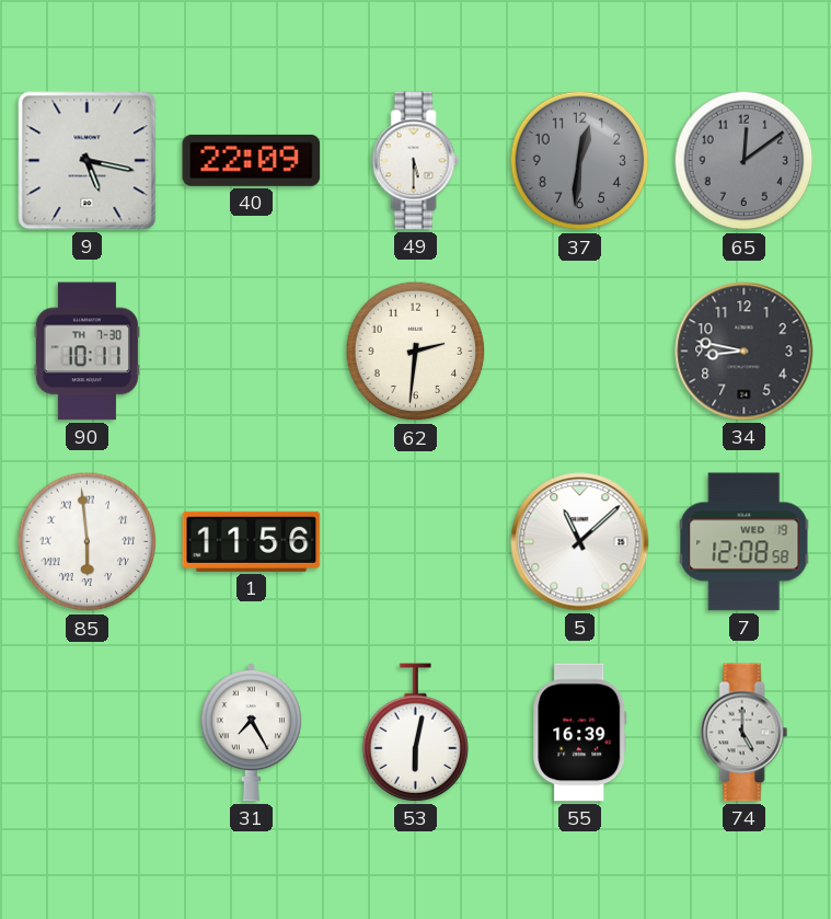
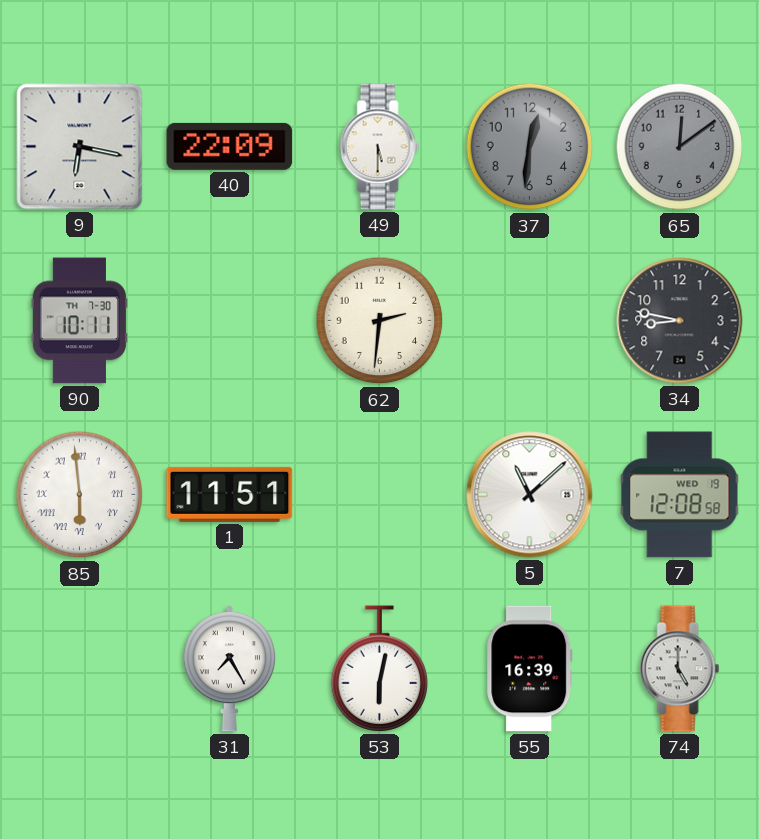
9: 5:17 -> 6:17 (80, 147)
1: 11:56 -> 11:51 (230, 494)
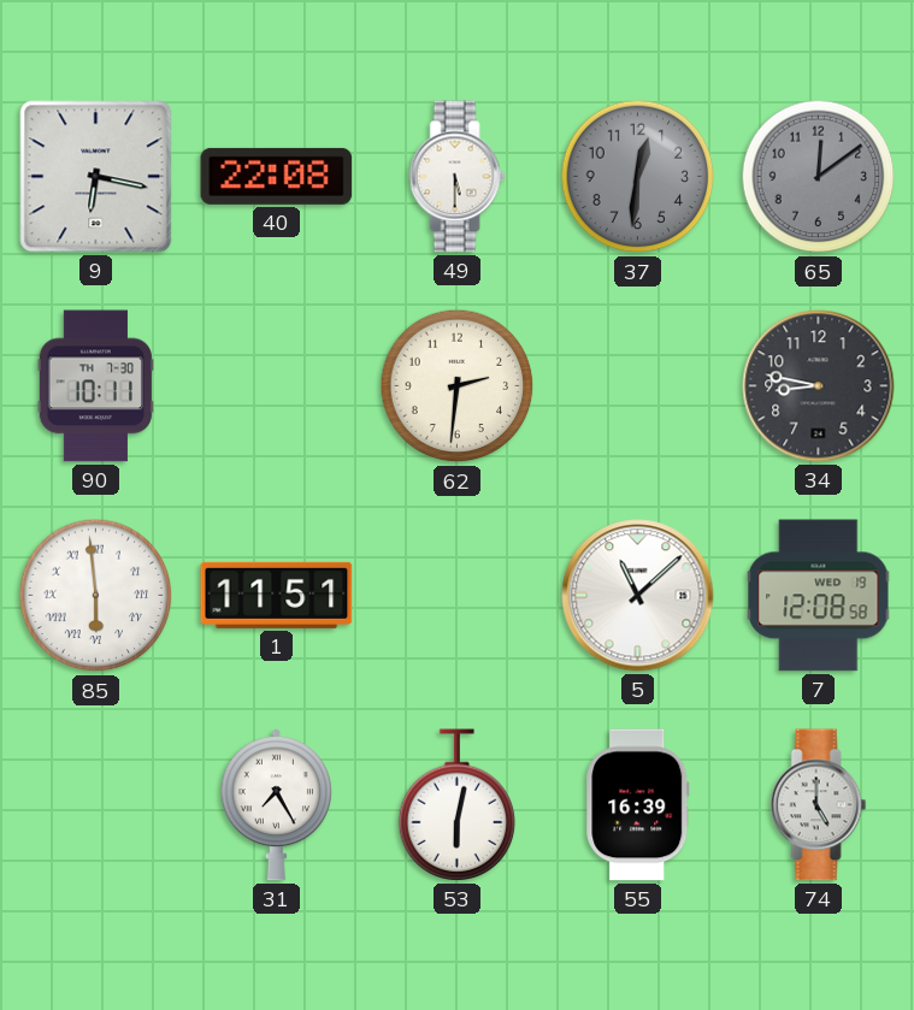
40: 22:09 -> 22:08 (277, 176)
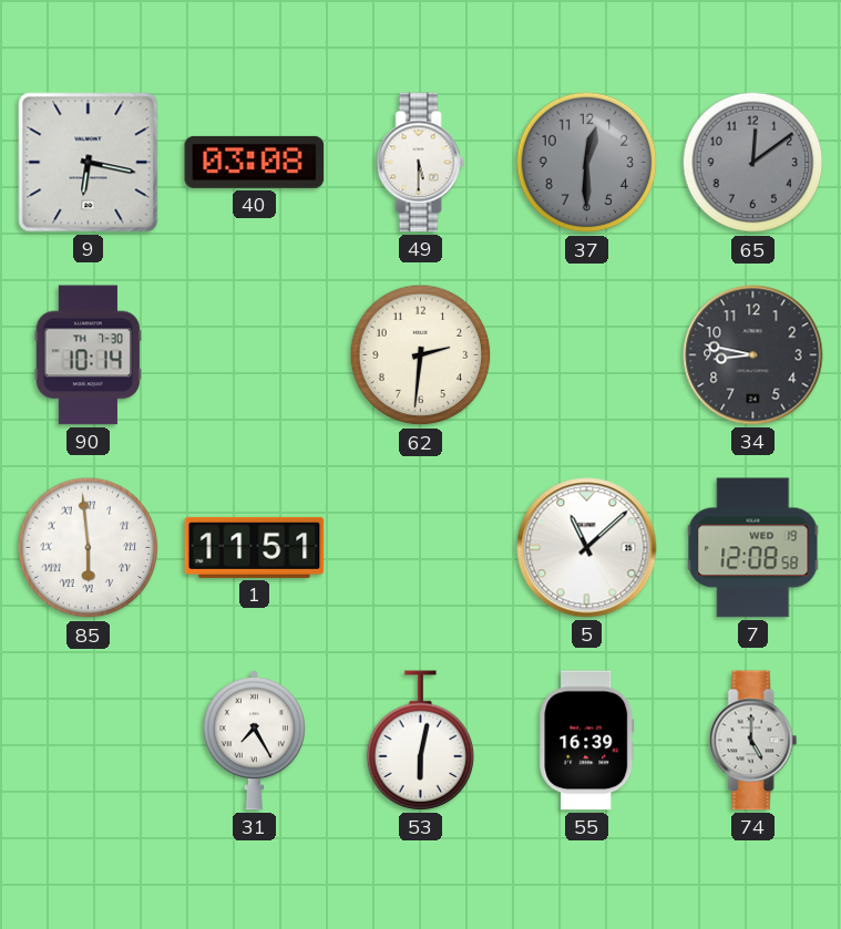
40: 22:08 -> 03:08 (255, 162)
37: 12:31 -> 12:30 (587, 163)
90: 10:11 -> 10:14 (88, 355)
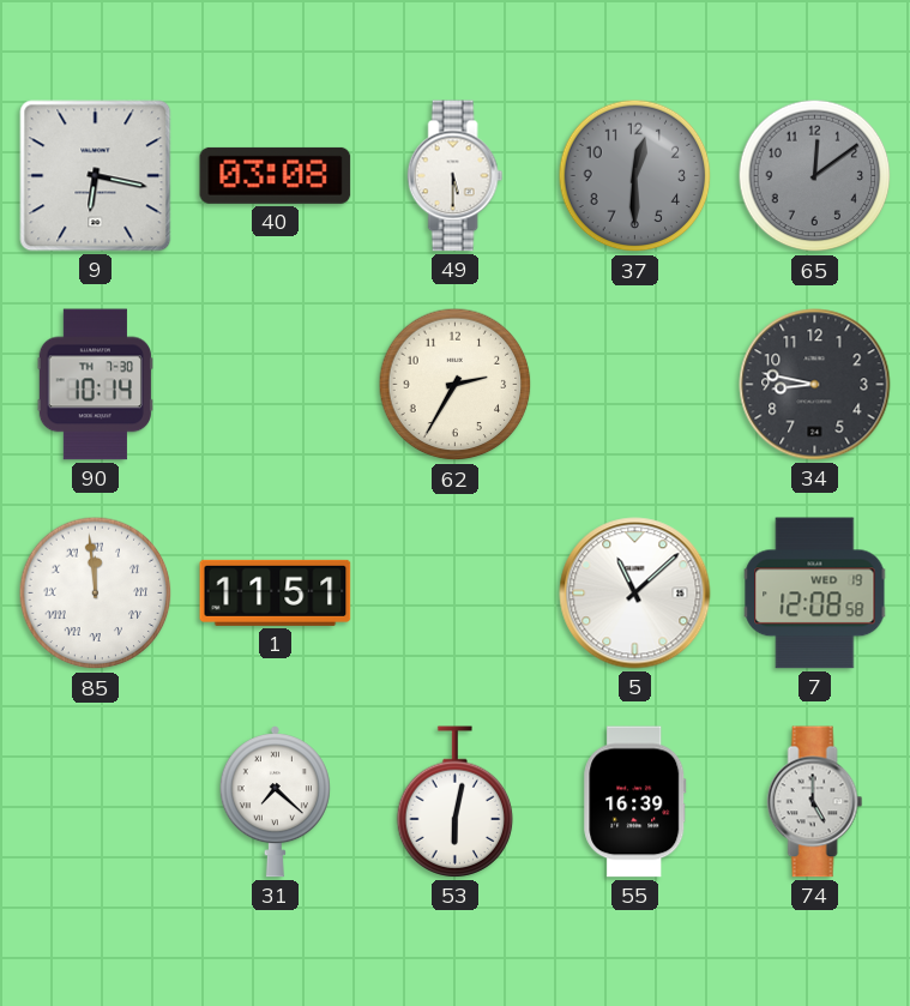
62: 2:31 -> 2:35 (456, 385)
85: 5:59 -> 11:59 (96, 594)
31: 7:25 -> 7:22 (275, 802)
